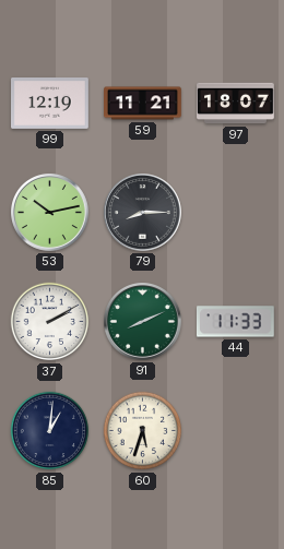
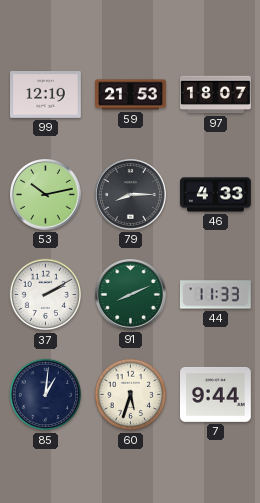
59: 11:21 -> 21:53 (131, 95)
46: none -> 4:33 (216, 195)
7: none -> 9:44 (216, 394)
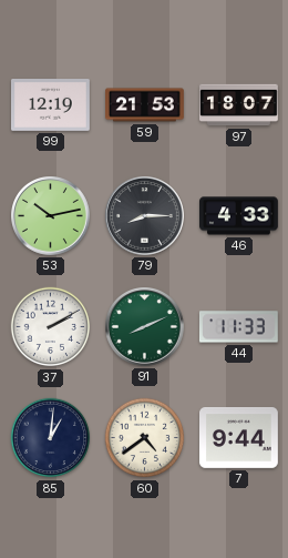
60: 5:33 -> 4:39 (145, 438)
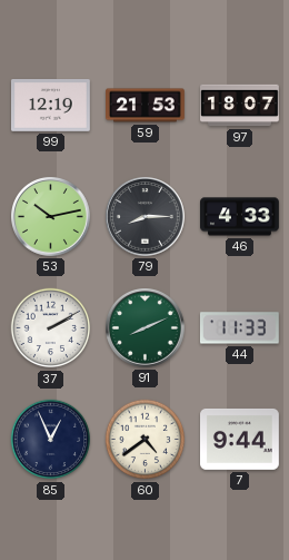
85: 1:01 -> 12:56 (51, 440)
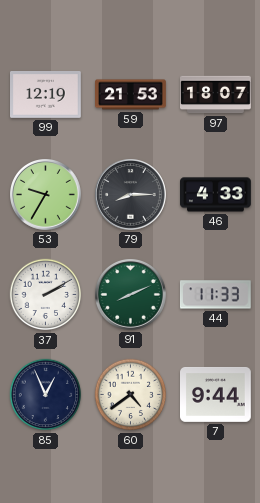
53: 10:13 -> 9:35 (46, 195)
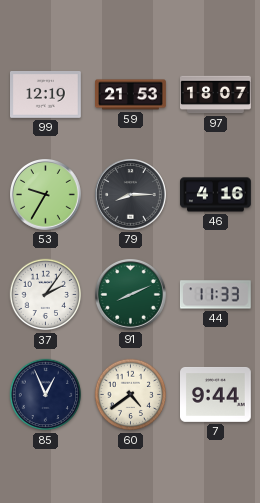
46: 4:33 -> 4:16 (216, 195)
37: 2:10 -> 2:06 (46, 295)
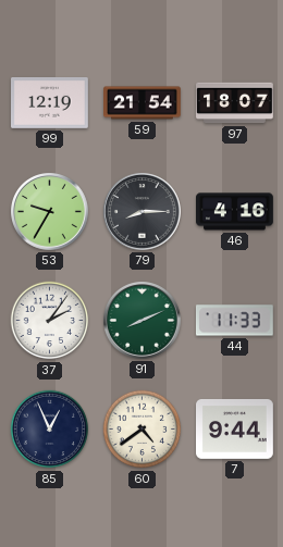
59: 21:53 -> 21:54 (143, 103)
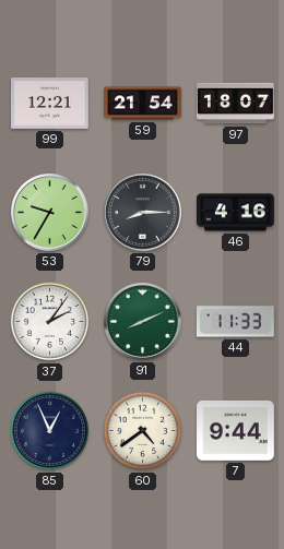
99: 12:19 -> 12:21 (50, 104)
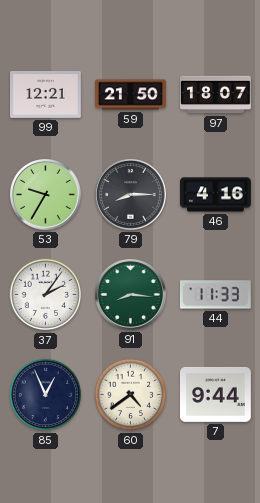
59: 21:54 -> 21:50 (131, 95)
91: 8:11 -> 8:16 (131, 295)
